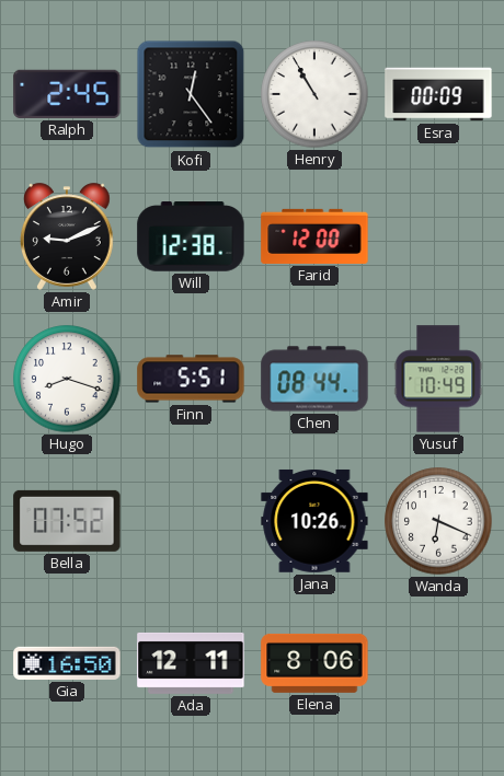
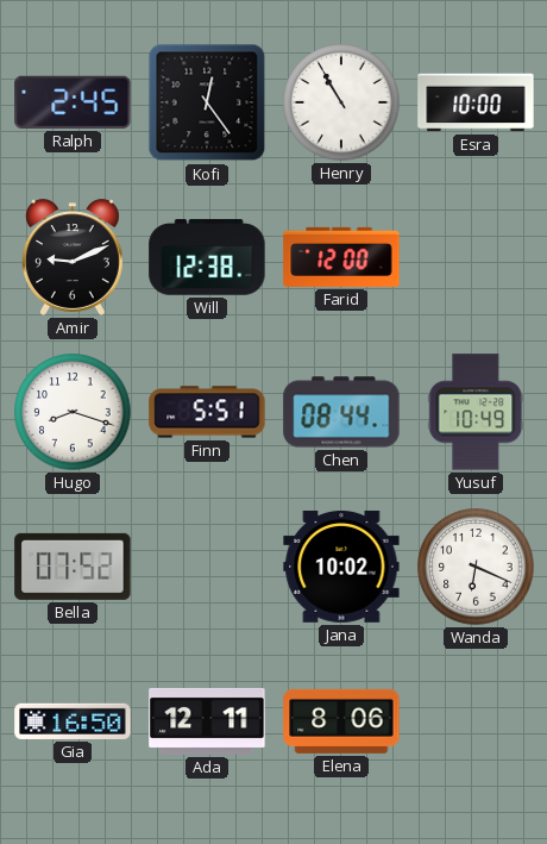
Esra: 00:09 -> 10:00 (476, 102)
Jana: 10:26 -> 10:02 (341, 567)
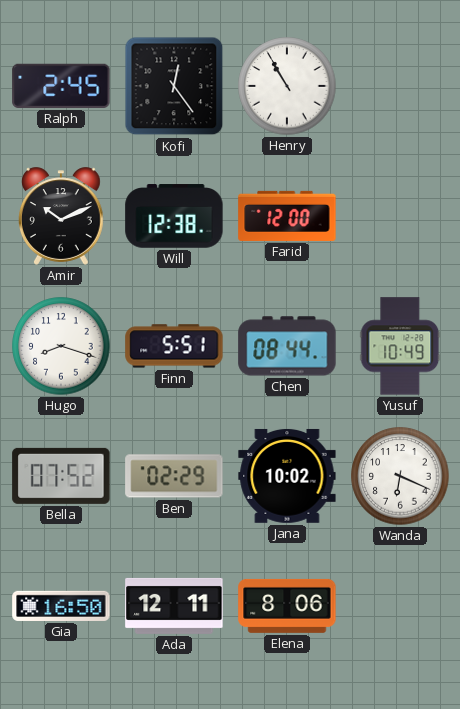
Esra: 10:00 -> none (476, 102)
Amir: 9:11 -> 10:11 (62, 216)
Ben: none -> 02:29 (174, 476)
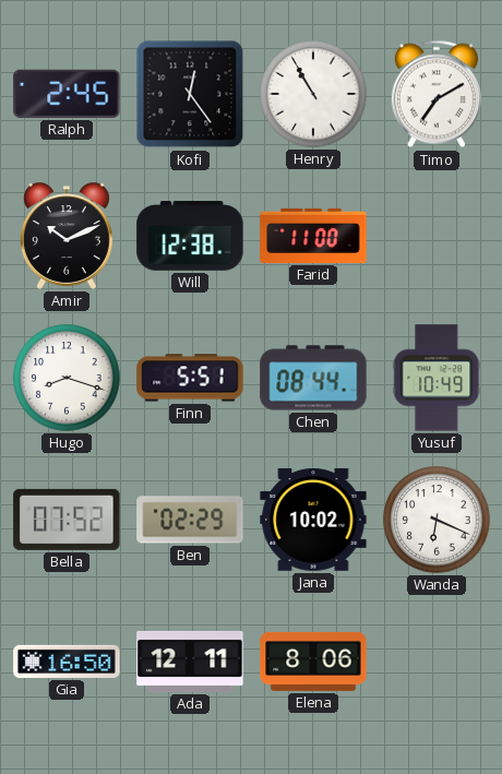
Timo: none -> 7:10 (437, 94)
Farid: 12:00 -> 11:00 (313, 236)
